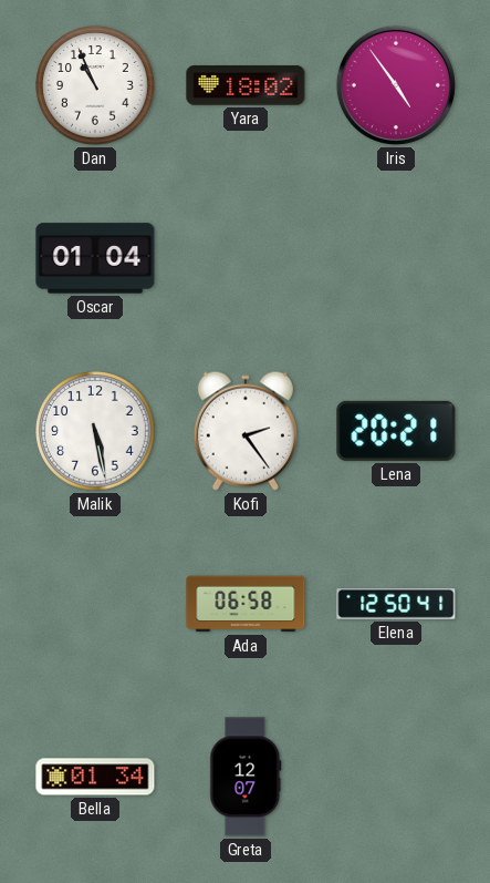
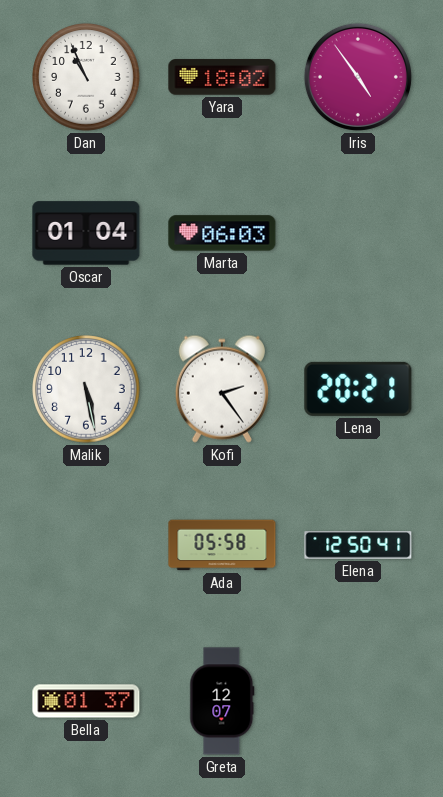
Marta: none -> 06:03 (222, 233)
Ada: 06:58 -> 05:58 (222, 545)
Bella: 01:34 -> 01:37 (86, 701)
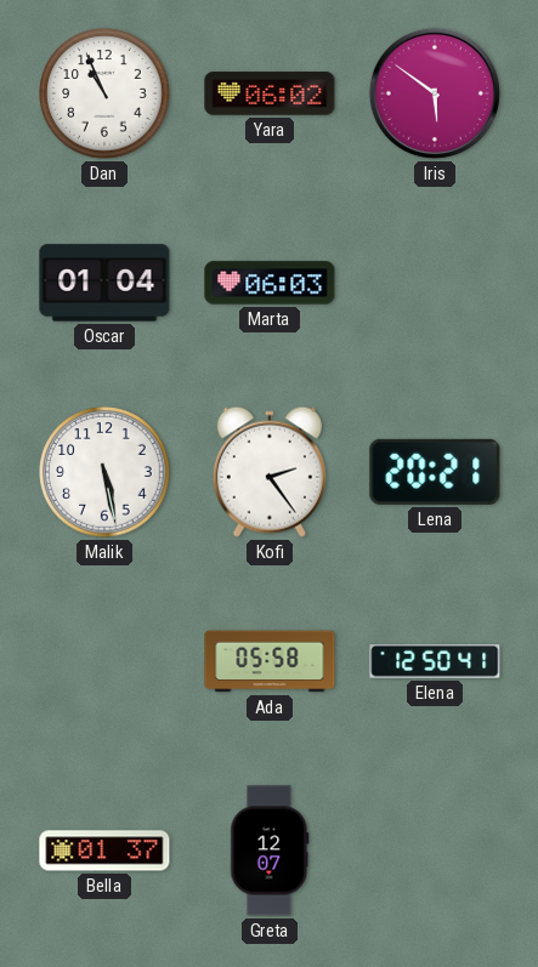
Yara: 18:02 -> 06:02 (270, 93)
Iris: 4:54 -> 5:51 (435, 93)
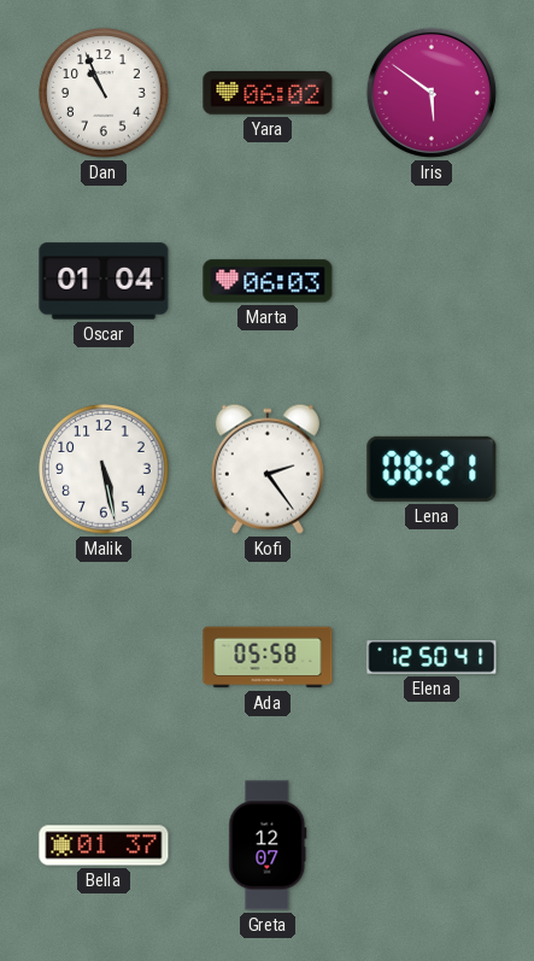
Lena: 20:21 -> 08:21 (432, 469)
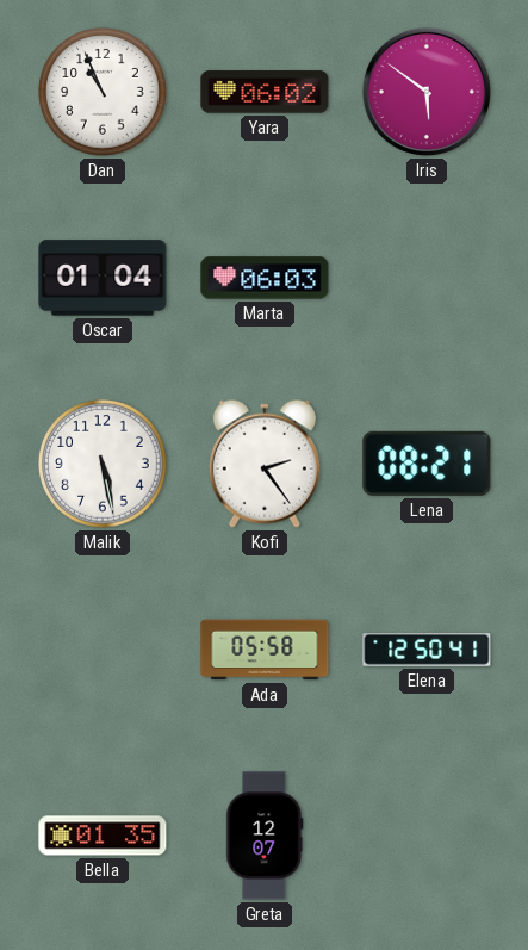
Bella: 01:37 -> 01:35 (103, 836)
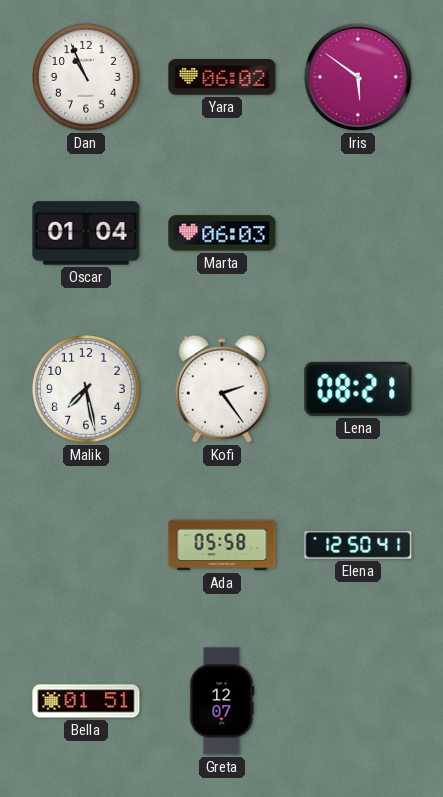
Malik: 5:28 -> 7:28 (86, 389)
Bella: 01:35 -> 01:51 (86, 701)
